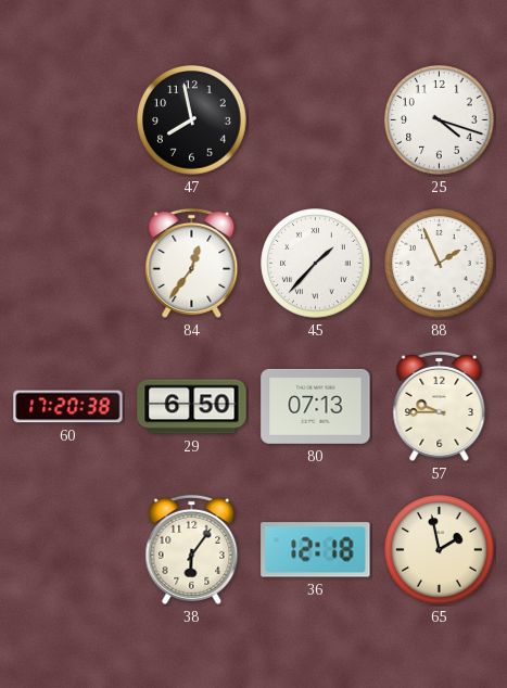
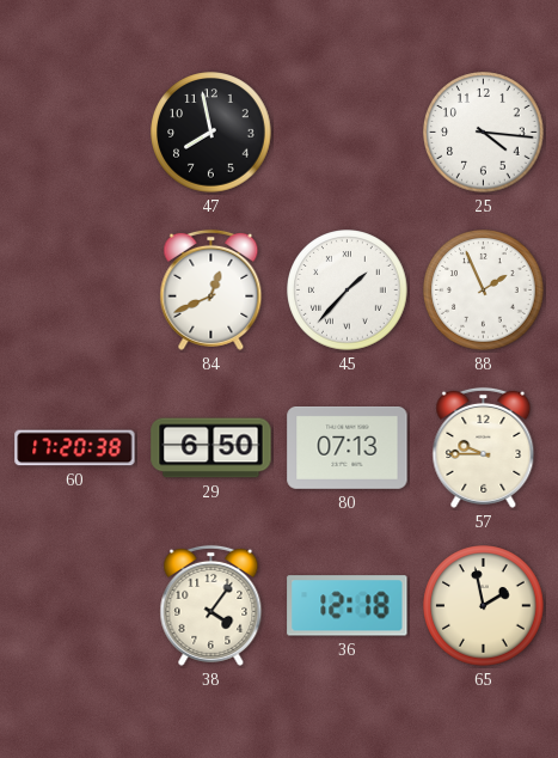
25: 4:18 -> 4:16 (484, 133)
84: 12:36 -> 12:41 (211, 289)
38: 6:06 -> 4:06 (211, 605)
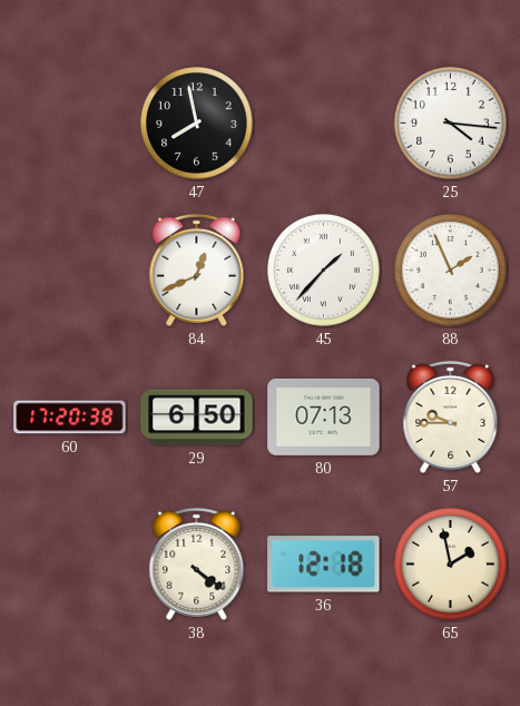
38: 4:06 -> 4:21 (197, 563)
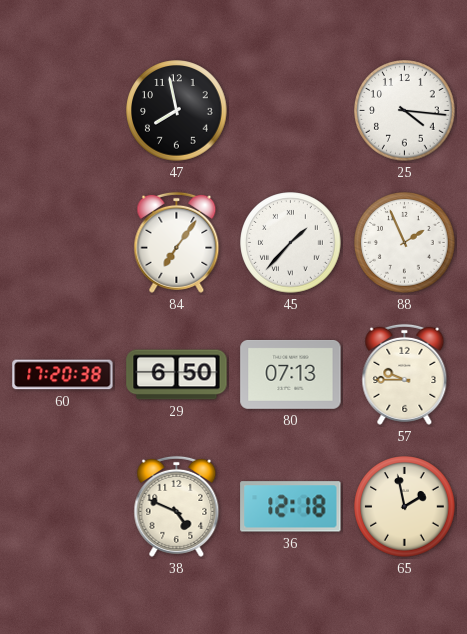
84: 12:41 -> 7:06 (177, 242)
38: 4:21 -> 4:49 (177, 506)
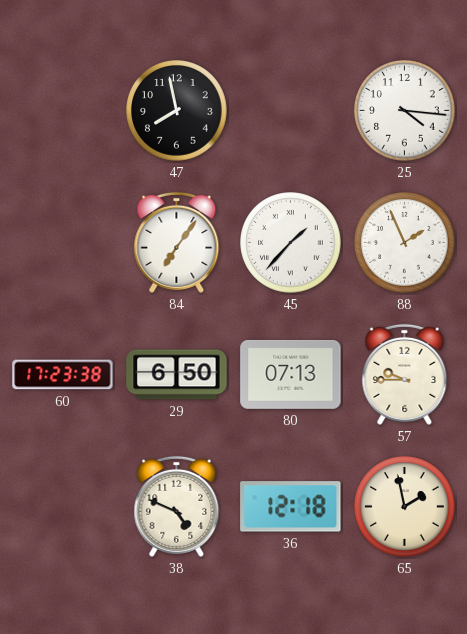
60: 17:20 -> 17:23 (63, 375)
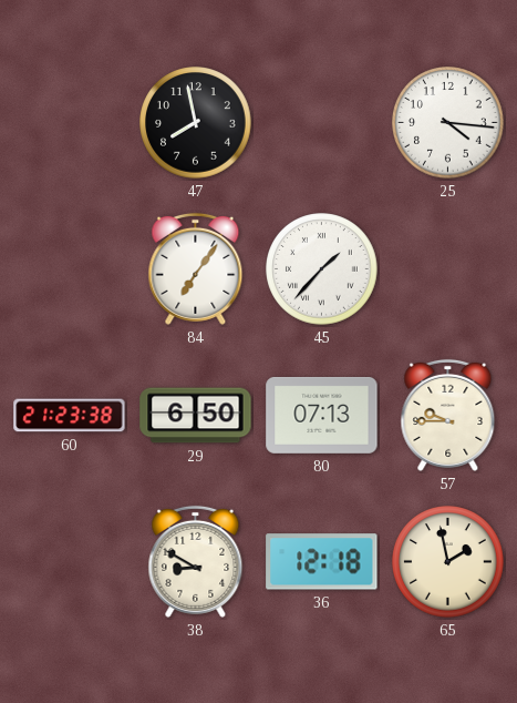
88: 1:56 -> none (405, 243)
60: 17:23 -> 21:23 (70, 416)
38: 4:49 -> 8:50 (196, 561)
